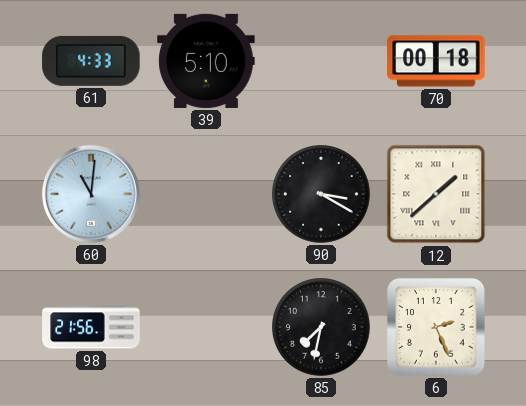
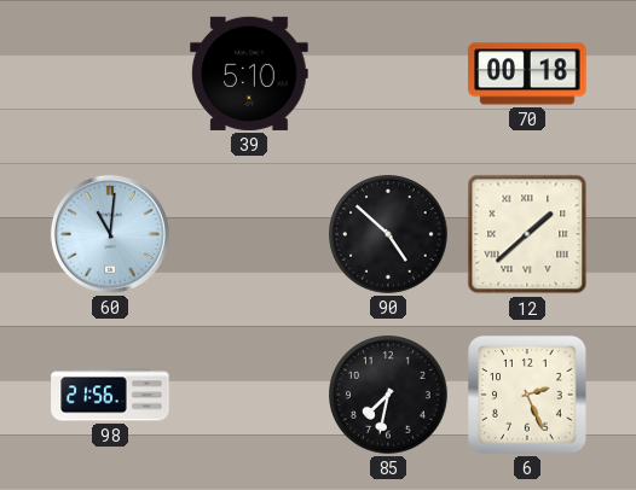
61: 4:33 -> none (91, 61)
90: 3:20 -> 4:52 (388, 234)
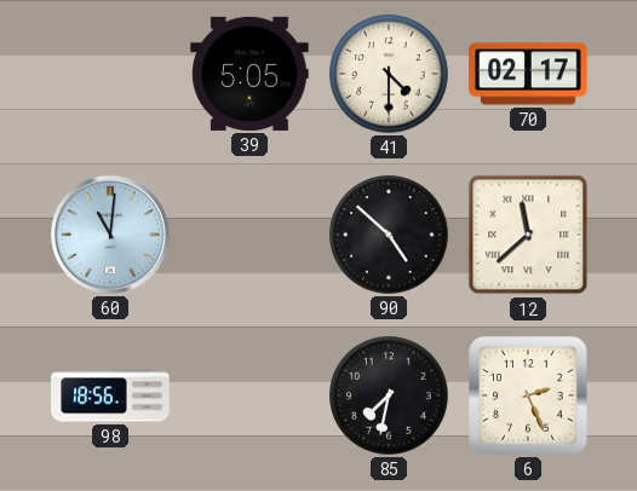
39: 5:10 -> 5:05 (249, 74)
41: none -> 4:30 (389, 74)
70: 00:18 -> 02:17 (528, 74)
12: 1:38 -> 11:38 (528, 235)
98: 21:56 -> 18:56 (110, 395)
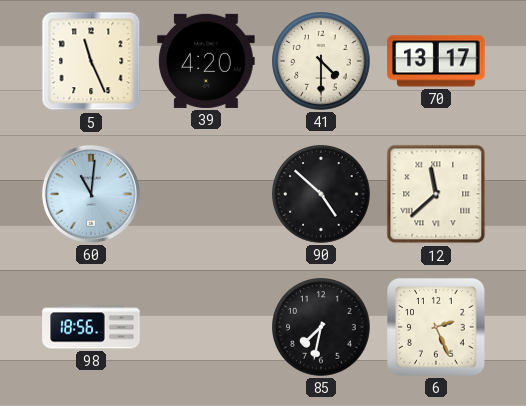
5: none -> 11:26 (91, 61)
39: 5:05 -> 4:20 (206, 61)
70: 02:17 -> 13:17 (436, 61)
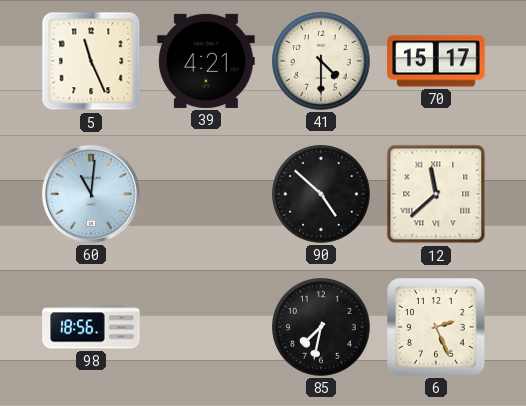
39: 4:20 -> 4:21 (206, 61)
70: 13:17 -> 15:17 (436, 61)
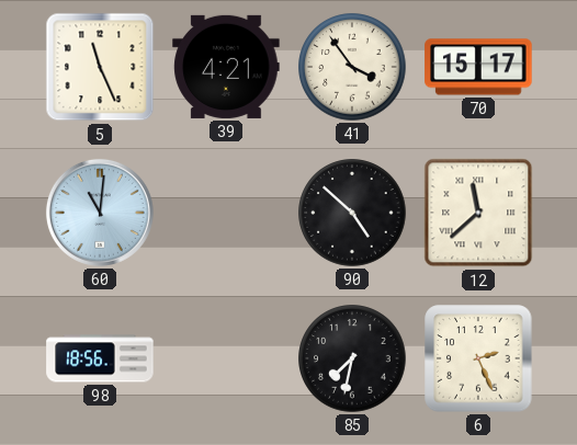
41: 4:30 -> 3:54 (352, 67)
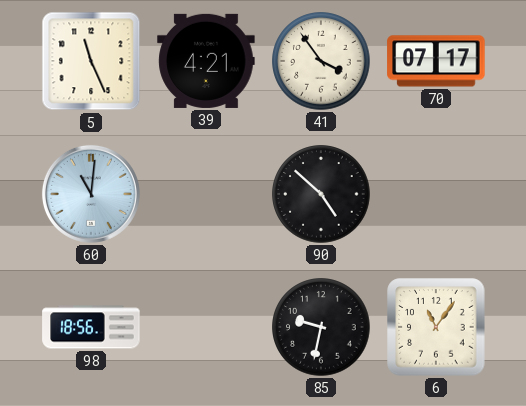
70: 15:17 -> 07:17 (436, 61)
12: 11:38 -> none (478, 213)
85: 7:32 -> 9:32 (321, 327)
6: 2:26 -> 11:06 (436, 327)
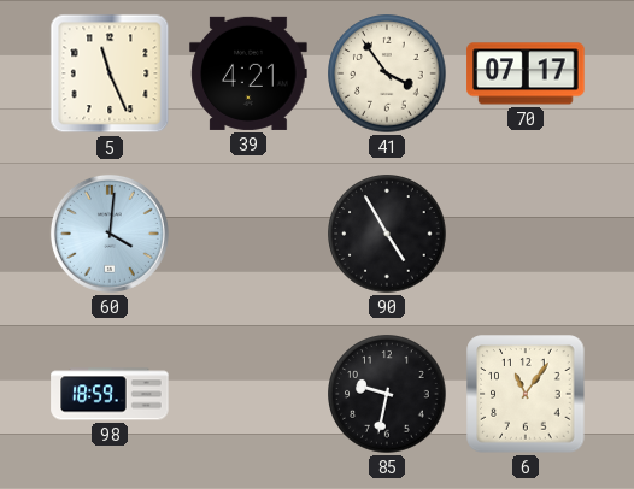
60: 11:01 -> 4:01 (110, 234)
90: 4:52 -> 4:55 (387, 234)
98: 18:56 -> 18:59 (110, 394)
